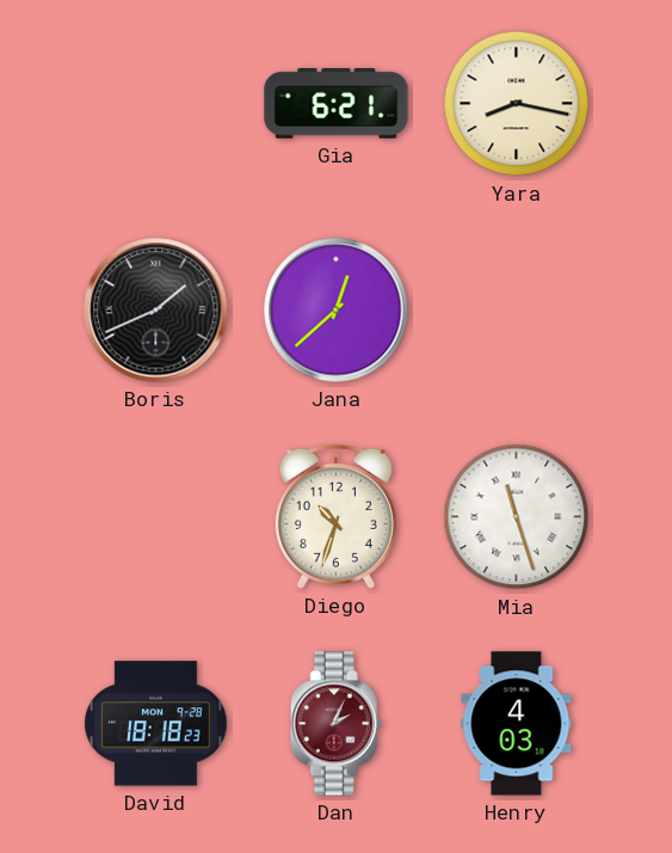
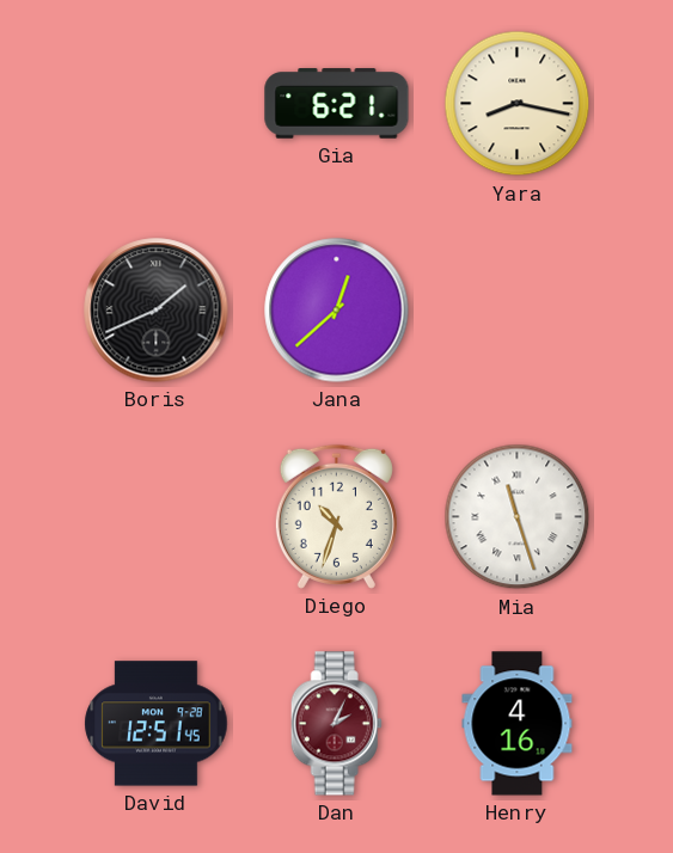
David: 18:18 -> 12:51 (157, 724)
Henry: 4:03 -> 4:16 (518, 724)
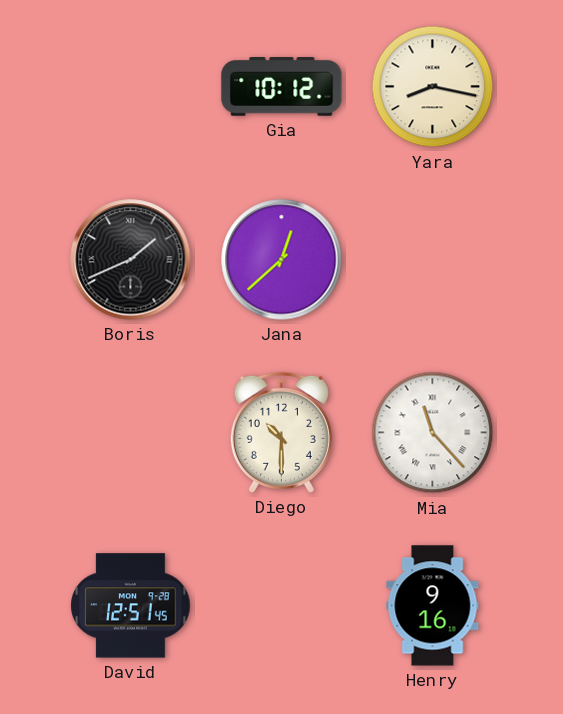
Gia: 6:21 -> 10:12 (282, 87)
Diego: 10:33 -> 10:30 (281, 432)
Mia: 11:27 -> 11:23 (433, 433)
Dan: 2:04 -> none (336, 724)
Henry: 4:16 -> 9:16 (433, 606)
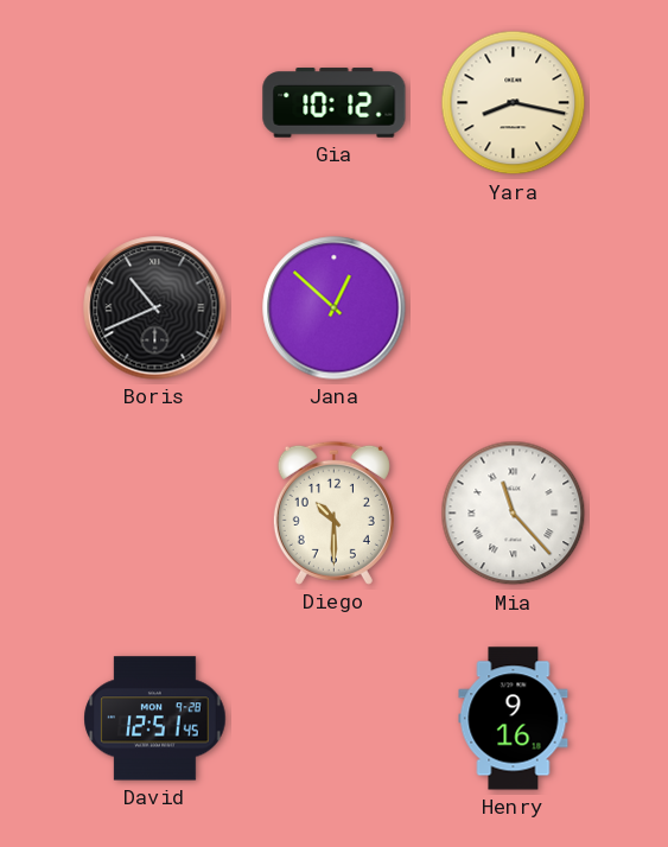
Boris: 1:41 -> 10:41 (155, 308)
Jana: 12:38 -> 12:52 (335, 308)
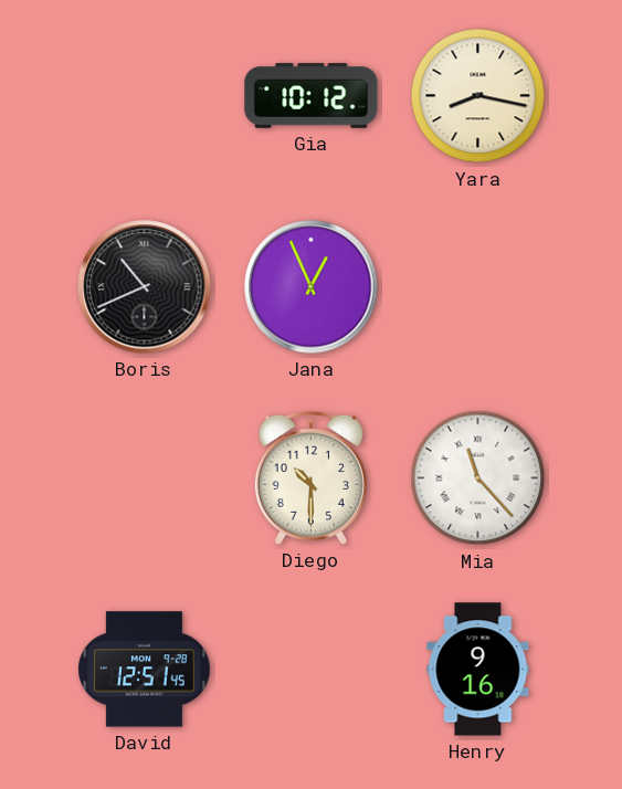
Jana: 12:52 -> 12:56 (312, 287)
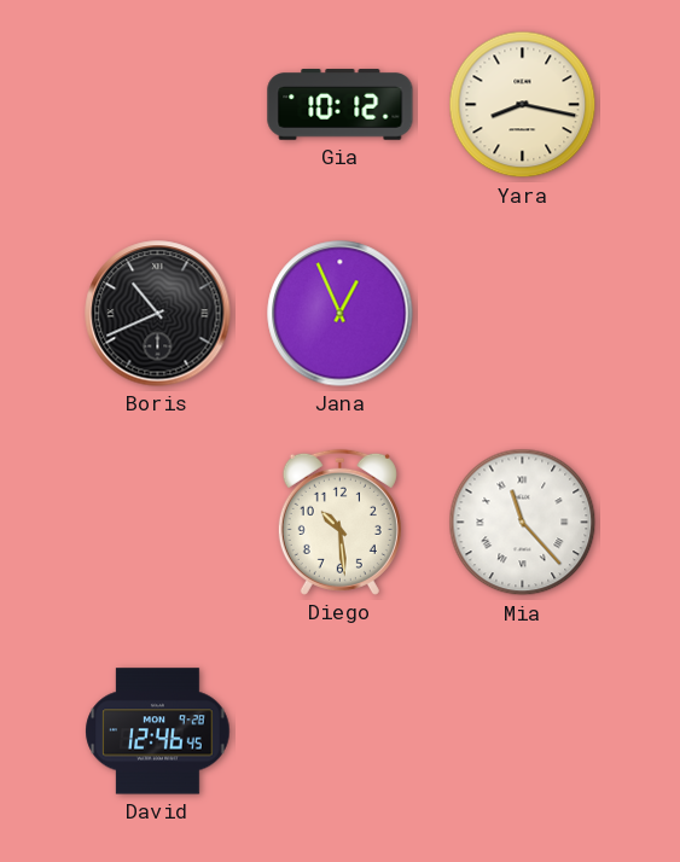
Diego: 10:30 -> 10:29 (339, 522)
David: 12:51 -> 12:46 (158, 732)
Henry: 9:16 -> none (478, 670)
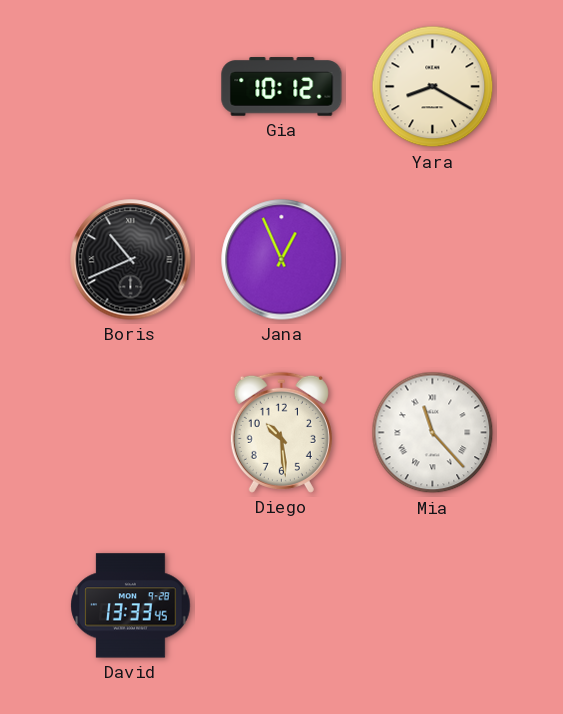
Yara: 8:17 -> 8:20 (433, 87)
David: 12:46 -> 13:33 (131, 606)
